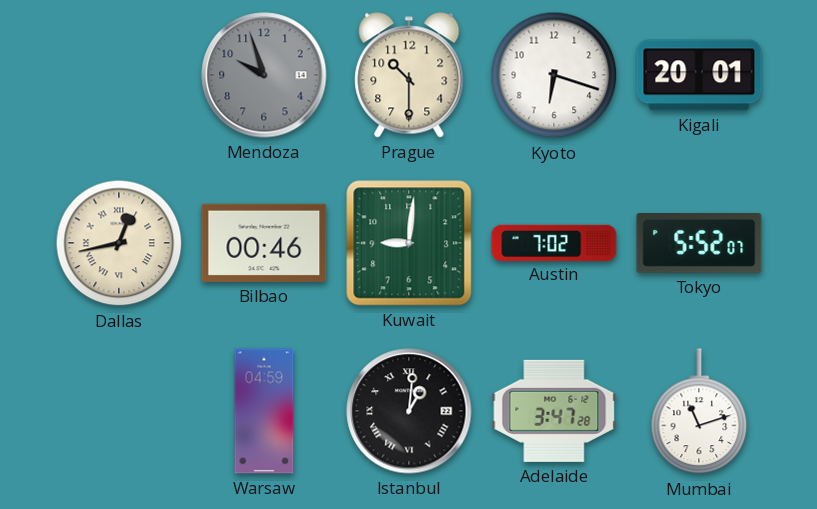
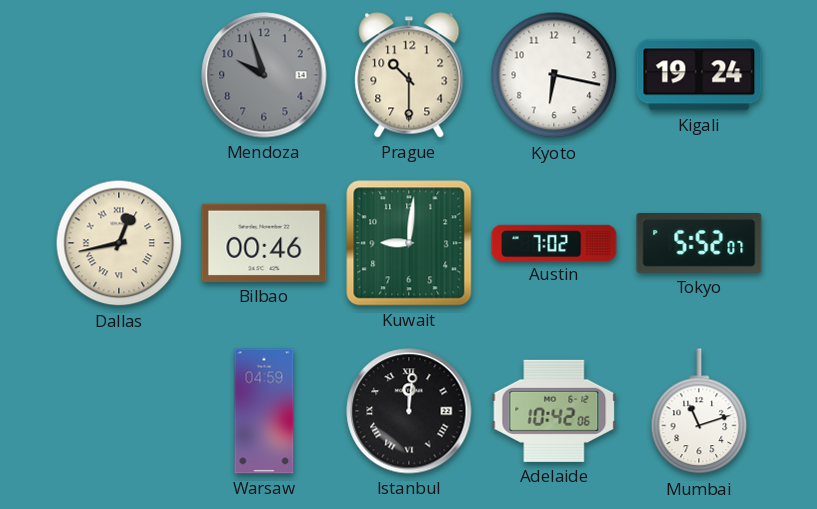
Kyoto: 6:18 -> 6:17 (554, 75)
Kigali: 20:01 -> 19:24 (699, 75)
Istanbul: 1:01 -> 12:01 (409, 411)
Adelaide: 3:47 -> 10:42 (554, 411)
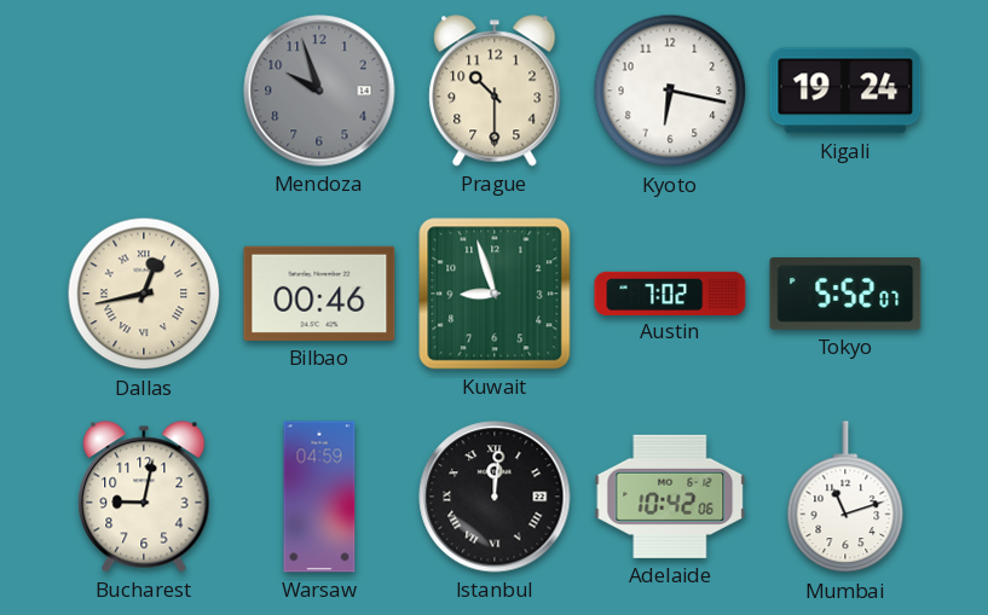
Kuwait: 9:01 -> 8:57 (495, 294)
Bucharest: none -> 9:02 (144, 497)
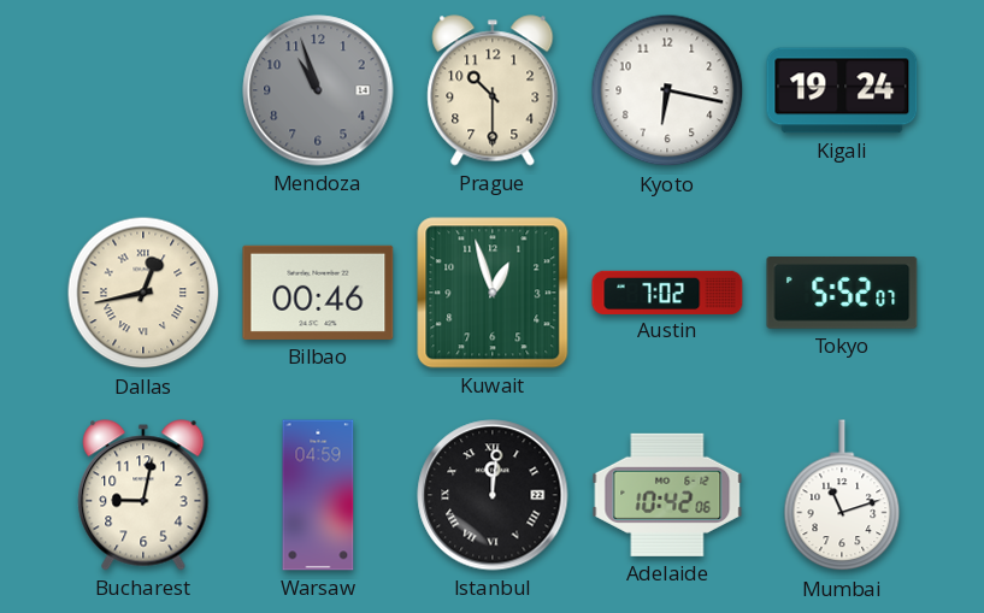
Mendoza: 9:57 -> 10:57 (318, 90)
Kuwait: 8:57 -> 12:57 (493, 293)
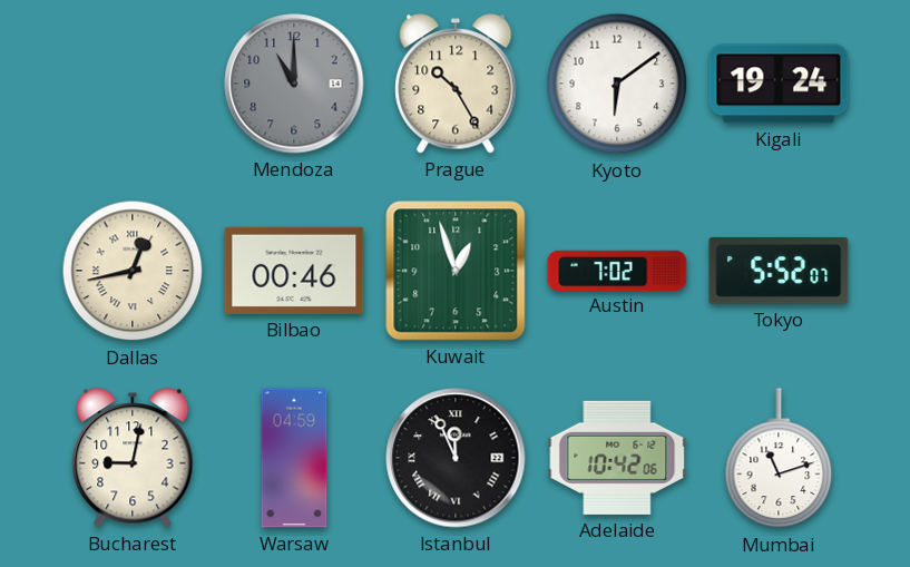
Mendoza: 10:57 -> 11:00 (294, 84)
Prague: 10:30 -> 10:25 (456, 84)
Kyoto: 6:17 -> 6:09 (617, 84)
Istanbul: 12:01 -> 11:56 (456, 458)
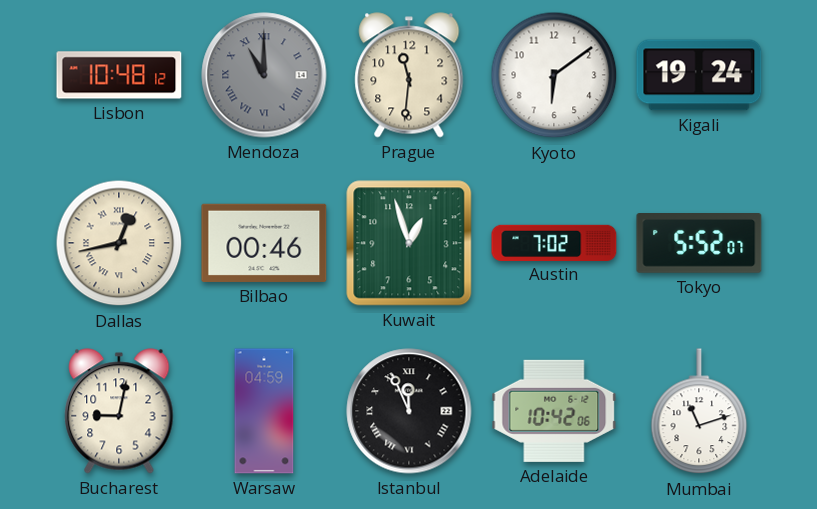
Lisbon: none -> 10:48 (119, 75)
Mendoza numerals: Arabic -> Roman (264, 75)
Prague: 10:25 -> 11:31 (409, 75)
